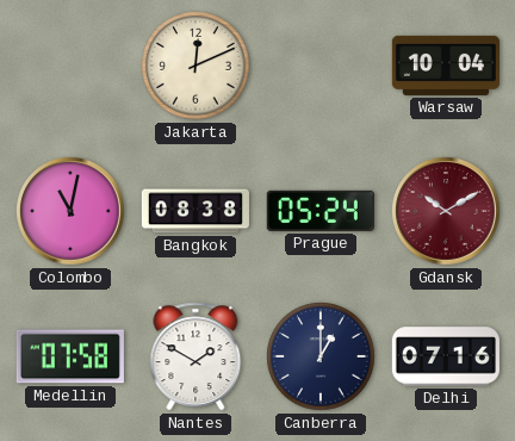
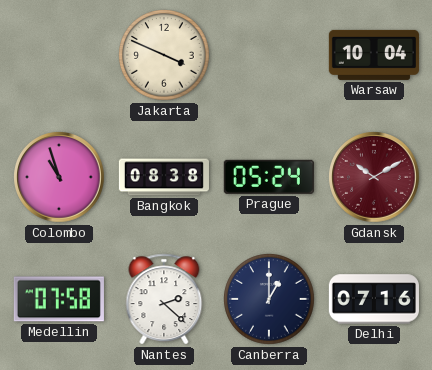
Jakarta: 12:11 -> 3:49 (164, 55)
Colombo: 11:02 -> 10:57 (59, 177)
Nantes: 1:50 -> 2:22 (164, 299)
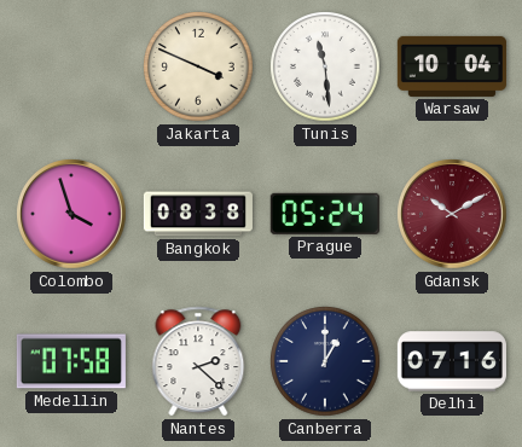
Tunis: none -> 11:29 (325, 66)
Colombo: 10:57 -> 3:57 (71, 214)
